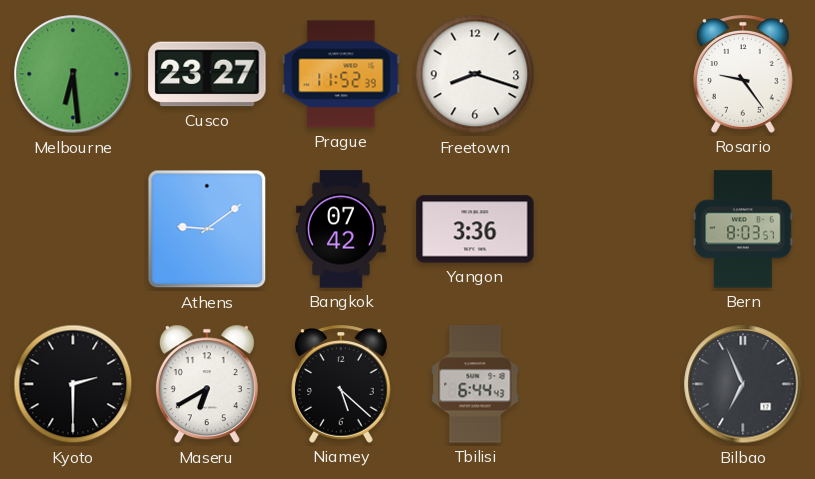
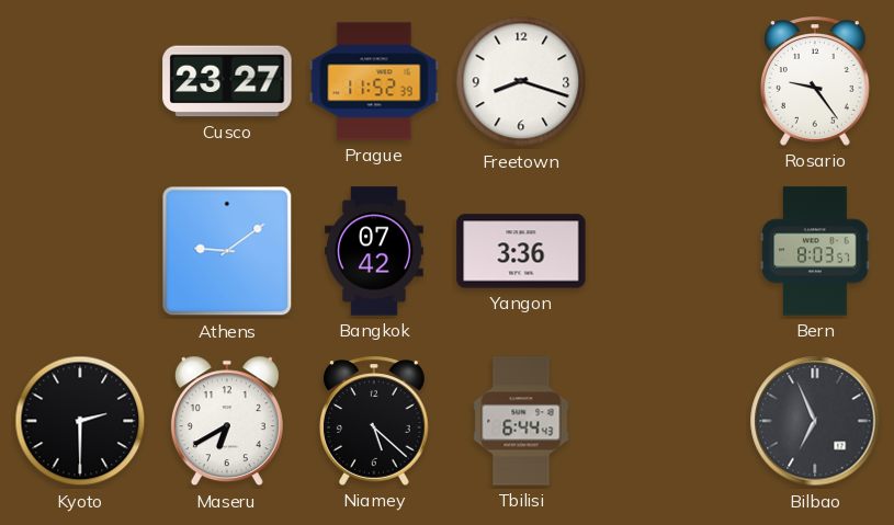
Melbourne: 6:29 -> none (73, 74)
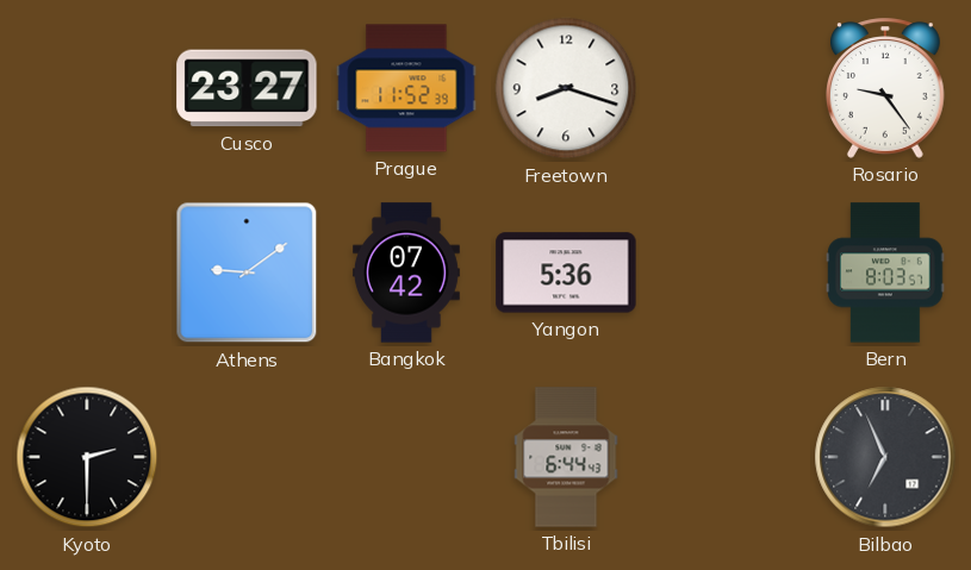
Yangon: 3:36 -> 5:36 (566, 273)
Maseru: 6:40 -> none (227, 421)
Niamey: 5:22 -> none (374, 421)
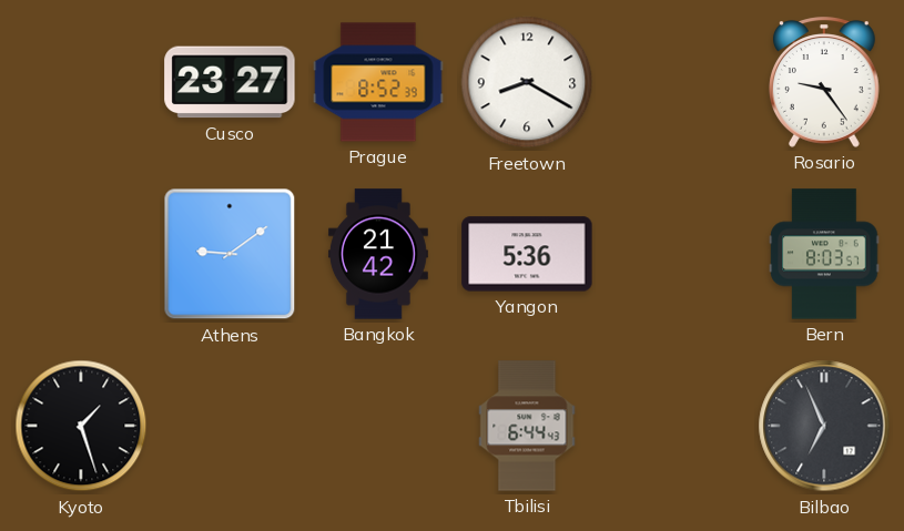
Prague: 11:52 -> 8:52 (378, 82)
Freetown: 8:18 -> 8:20 (527, 82)
Bangkok: 07:42 -> 21:42 (378, 254)
Kyoto: 2:30 -> 1:27 (81, 426)
